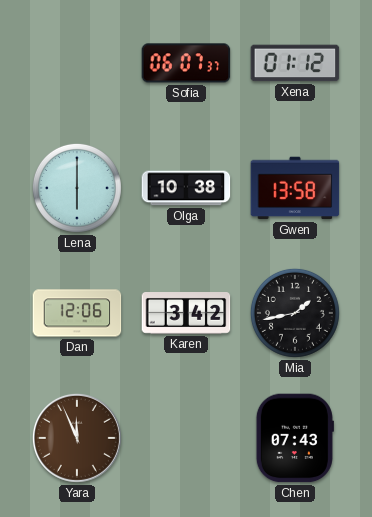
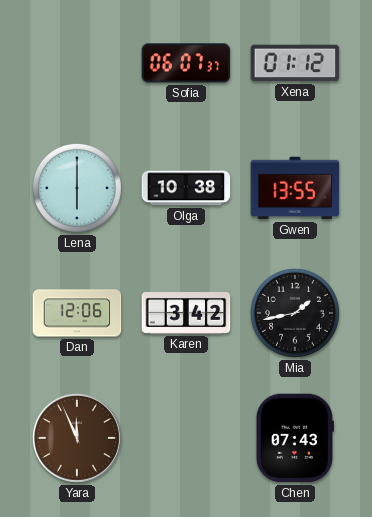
Gwen: 13:58 -> 13:55 (295, 188)
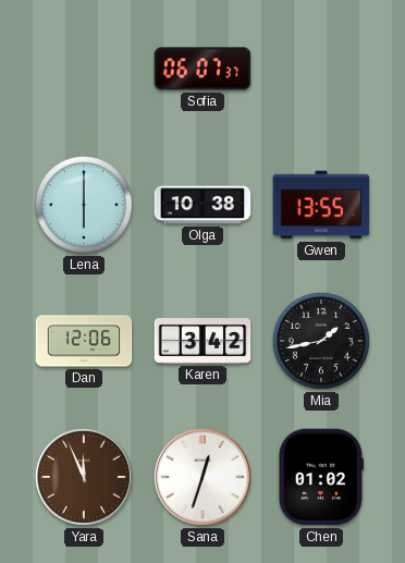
Xena: 01:12 -> none (295, 63)
Sana: none -> 12:33 (202, 477)
Chen: 07:43 -> 01:02 (321, 477)
